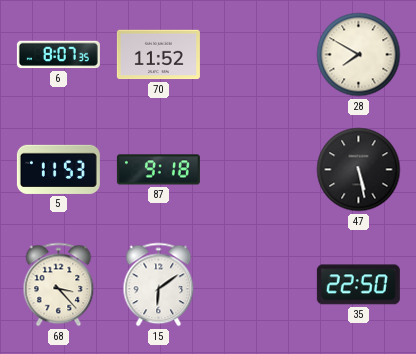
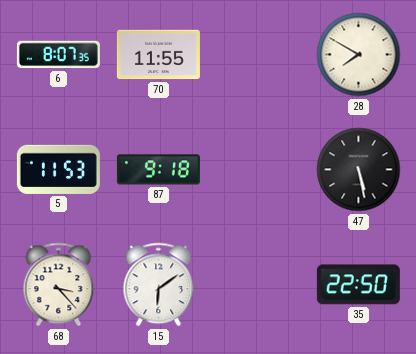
70: 11:52 -> 11:55 (158, 55)
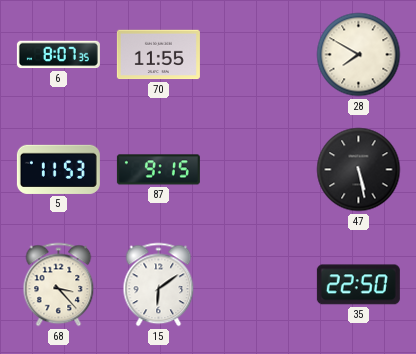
87: 9:18 -> 9:15 (158, 170)
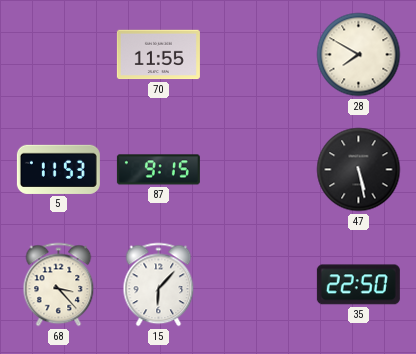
6: 8:07 -> none (58, 55)
15: 6:09 -> 6:07 (159, 285)
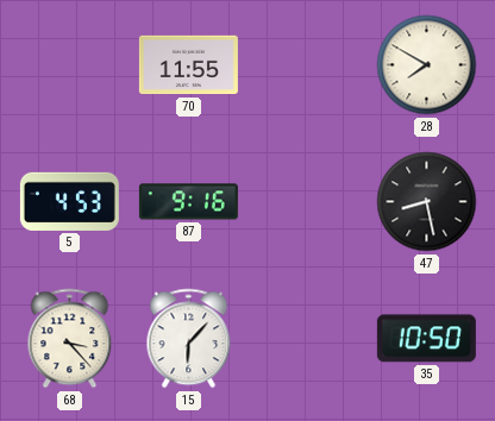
5: 11:53 -> 4:53 (69, 201)
87: 9:15 -> 9:16 (188, 202)
47: 5:28 -> 8:28 (427, 202)
35: 22:50 -> 10:50 (426, 339)
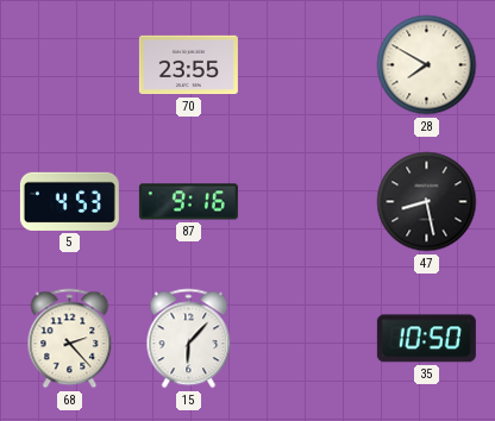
70: 11:55 -> 23:55 (188, 65)
68: 3:23 -> 2:23 (70, 339)
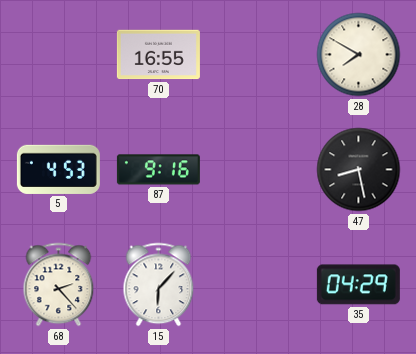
70: 23:55 -> 16:55 (158, 55)
35: 10:50 -> 04:29 (358, 285)
